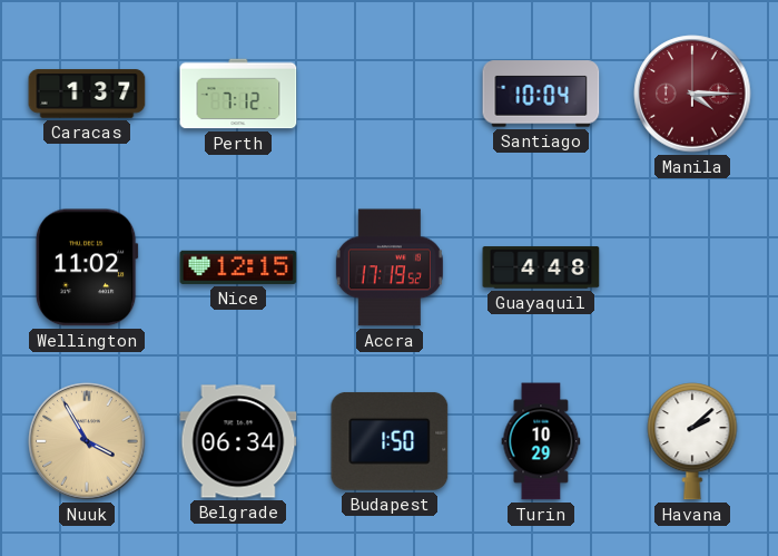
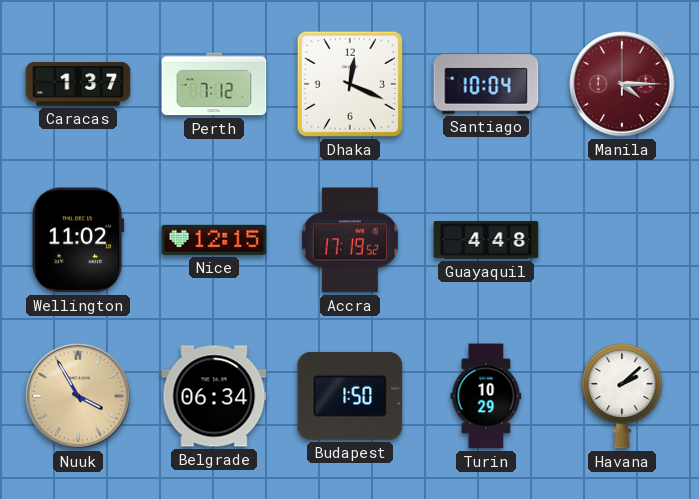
Dhaka: none -> 12:19 (350, 84)
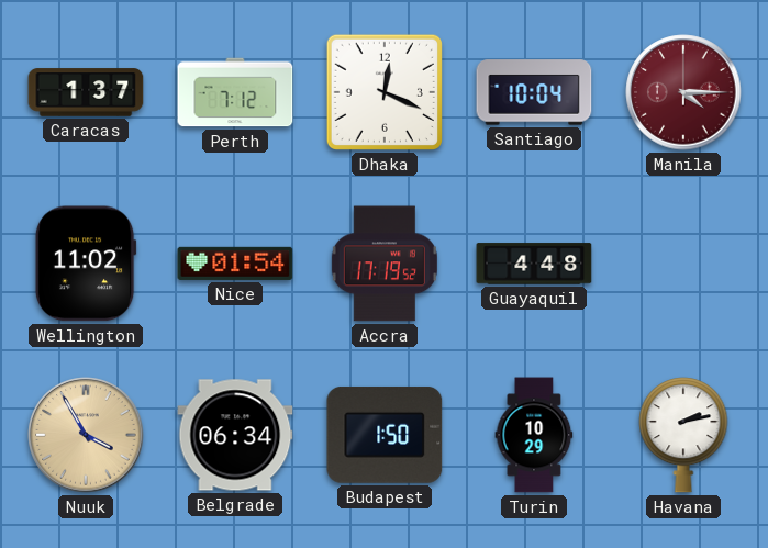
Nice: 12:15 -> 01:54 (235, 264)
Havana: 2:08 -> 2:13 (683, 435)
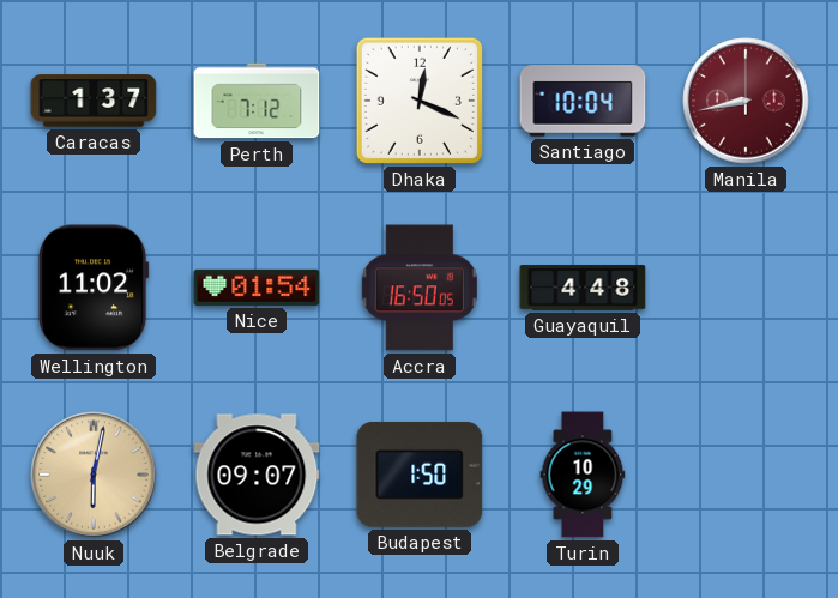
Manila: 4:15 -> 8:43 (746, 101)
Accra: 17:19 -> 16:50 (420, 288)
Nuuk: 3:55 -> 6:02 (94, 475)
Belgrade: 06:34 -> 09:07 (257, 475)
Havana: 2:13 -> none (683, 435)
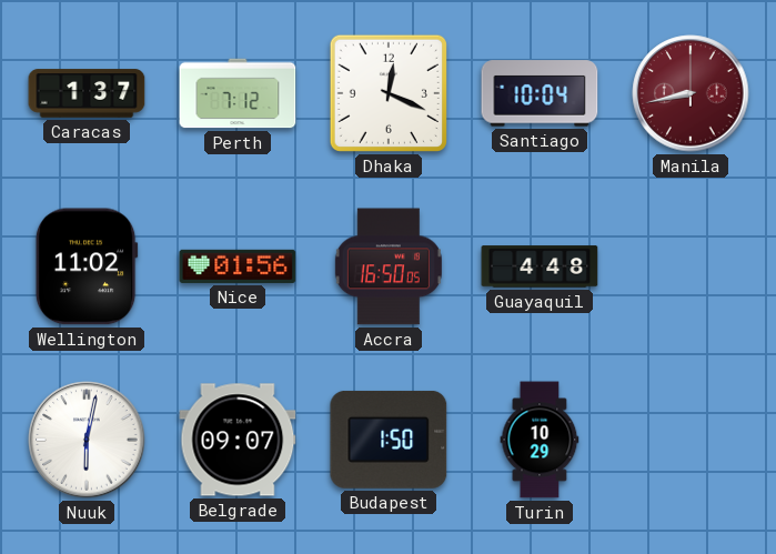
Nice: 01:54 -> 01:56 (238, 266)
Nuuk dial: champagne -> white (87, 440)
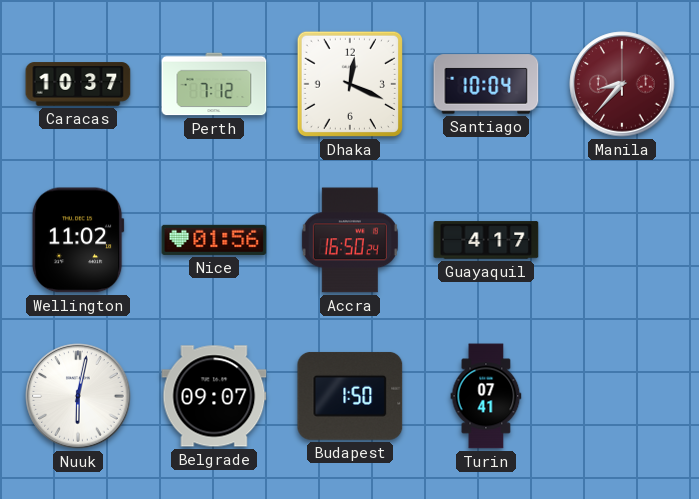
Caracas: 1:37 -> 10:37 (78, 84)
Manila: 8:43 -> 8:37 (622, 84)
Accra: 16:50:05 -> 16:50:24 (350, 240)
Guayaquil: 4:48 -> 4:17 (486, 240)
Turin: 10:29 -> 07:41 (486, 396)
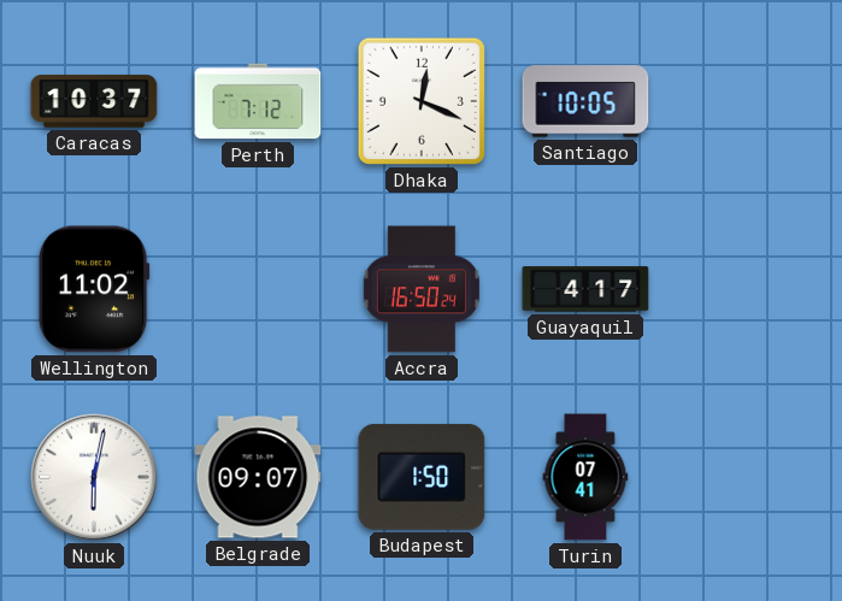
Santiago: 10:04 -> 10:05 (585, 101)
Manila: 8:37 -> none (622, 84)
Nice: 01:56 -> none (214, 240)
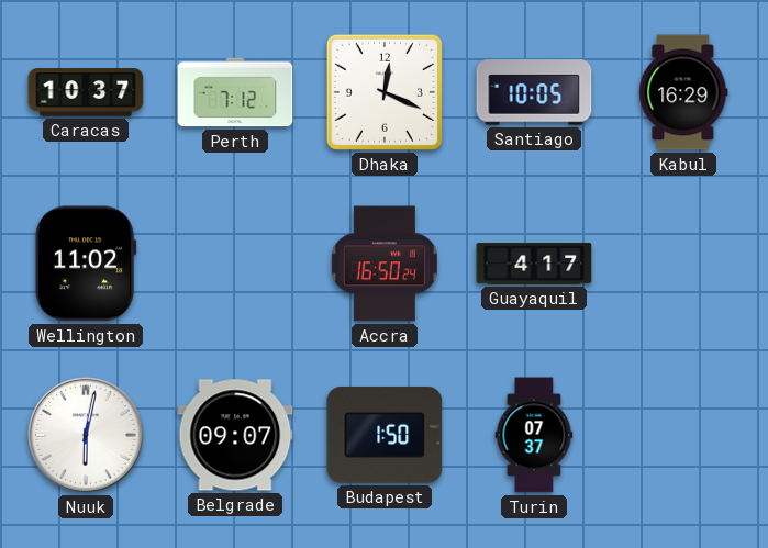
Kabul: none -> 16:29 (683, 92)
Turin: 07:41 -> 07:37 (534, 435)
